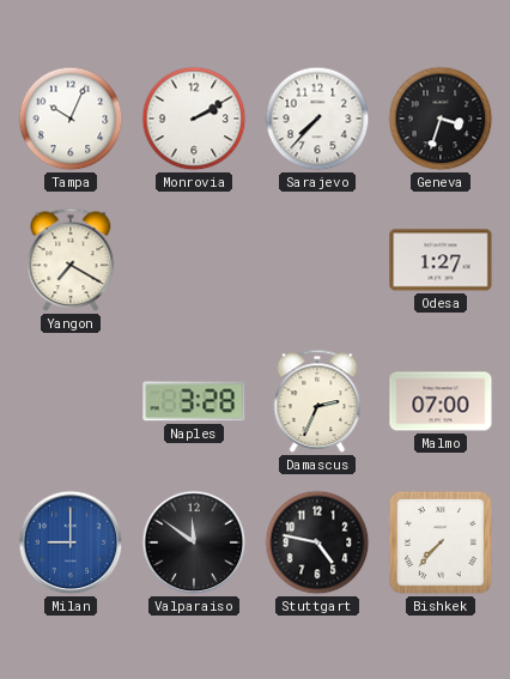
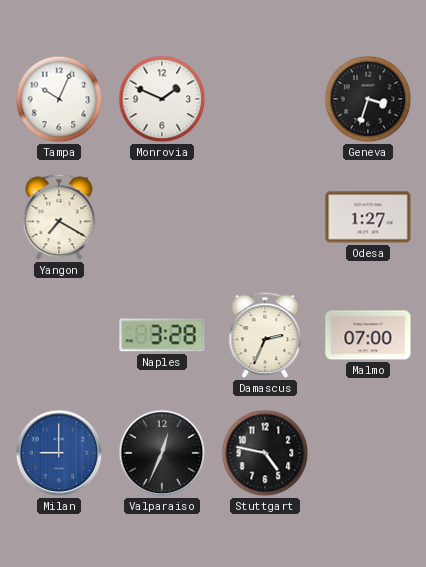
Monrovia: 2:10 -> 1:49 (162, 99)
Sarajevo: 7:37 -> none (317, 119)
Valparaiso: 11:51 -> 12:34 (162, 453)
Bishkek: 7:37 -> none (441, 542)
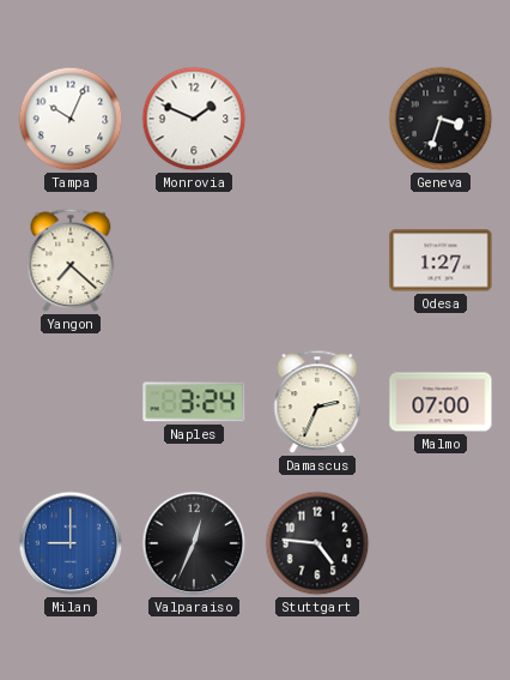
Yangon: 7:20 -> 7:22 (71, 260)
Naples: 3:28 -> 3:24 (194, 402)
Stuttgart: 4:47 -> 4:46 (317, 543)
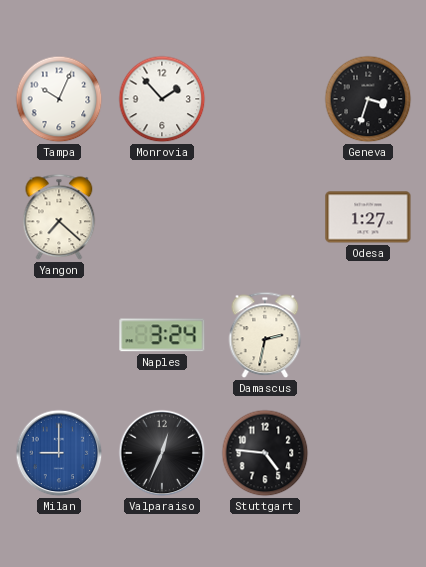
Monrovia: 1:49 -> 1:53 (162, 99)
Damascus: 2:34 -> 2:32 (265, 335)
Malmo: 07:00 -> none (441, 402)
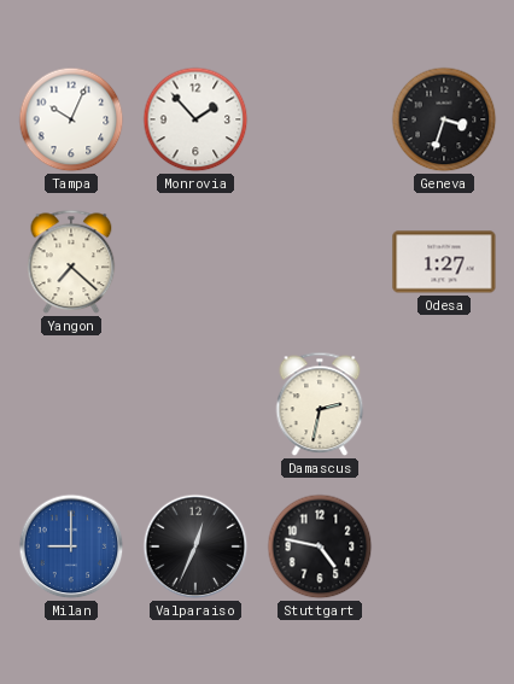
Naples: 3:24 -> none (162, 335)
Stuttgart: 4:46 -> 4:47 (320, 546)
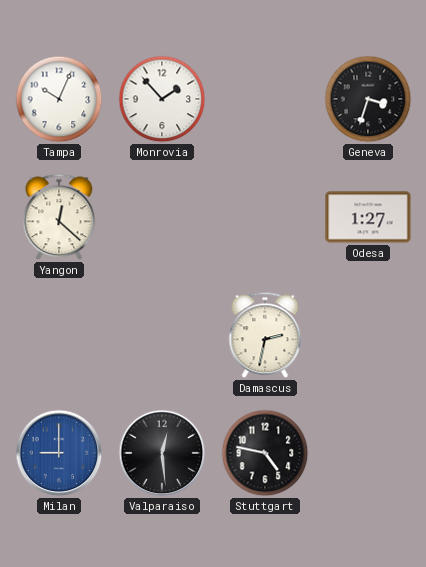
Yangon: 7:22 -> 12:22 (59, 217)
Valparaiso: 12:34 -> 12:29 (162, 453)
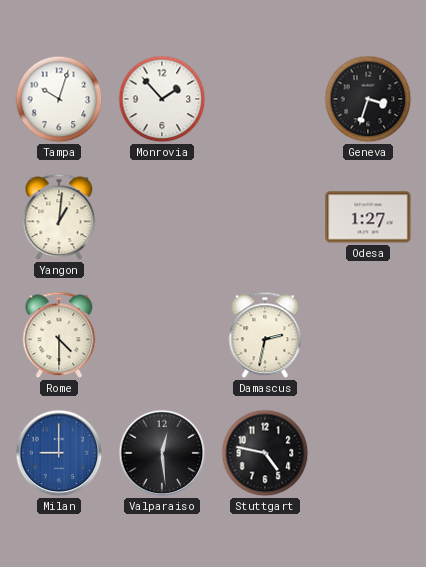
Tampa: 10:04 -> 10:03 (59, 99)
Yangon: 12:22 -> 1:01 (59, 217)
Rome: none -> 4:30 (59, 335)
